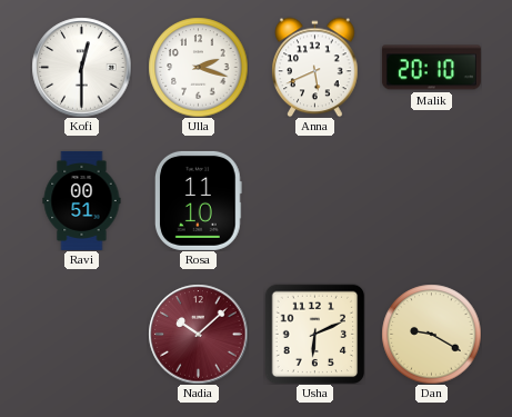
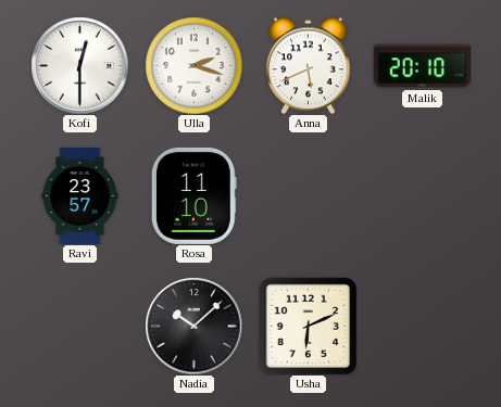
Ravi: 00:51 -> 23:57 (80, 195)
Nadia dial: burgundy -> black (193, 326)
Dan: 9:20 -> none (431, 334)
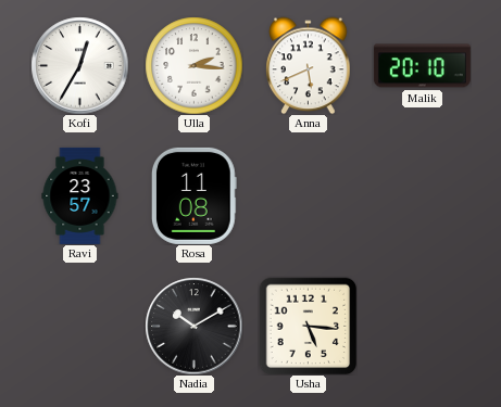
Kofi: 12:30 -> 12:35 (79, 65)
Ulla: 2:18 -> 2:16 (193, 65)
Rosa: 11:10 -> 11:08 (193, 195)
Nadia: 10:08 -> 10:10 (193, 326)
Usha: 6:11 -> 5:16 (308, 326)
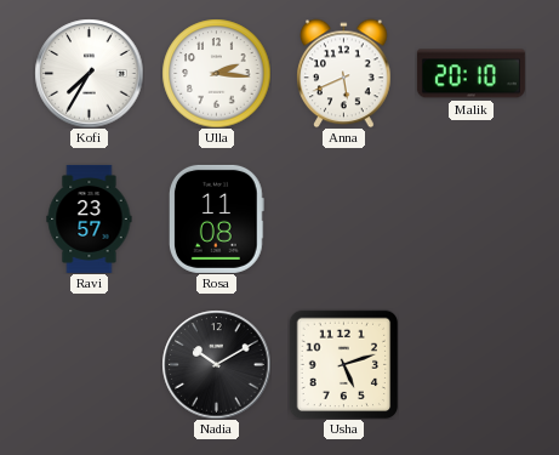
Kofi: 12:35 -> 7:35 (89, 73)
Usha: 5:16 -> 5:12 (343, 364)
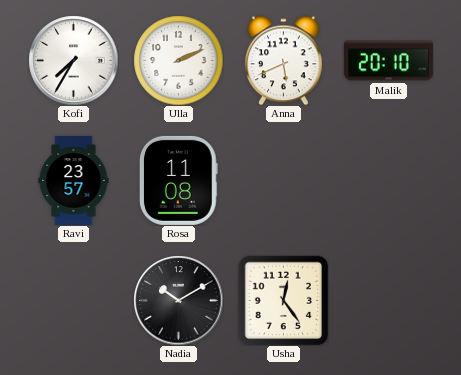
Ulla: 2:16 -> 2:11 (178, 60)
Usha: 5:12 -> 12:24 (283, 300)
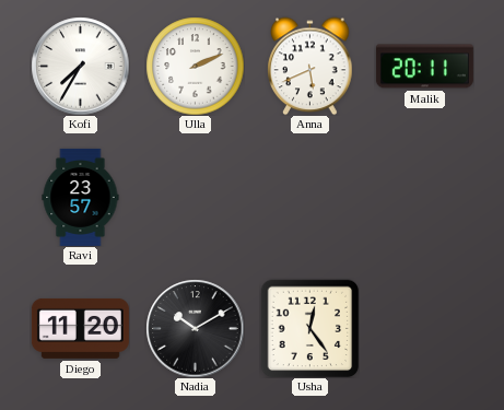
Malik: 20:10 -> 20:11 (424, 67)
Rosa: 11:08 -> none (178, 180)
Diego: none -> 11:20 (80, 328)
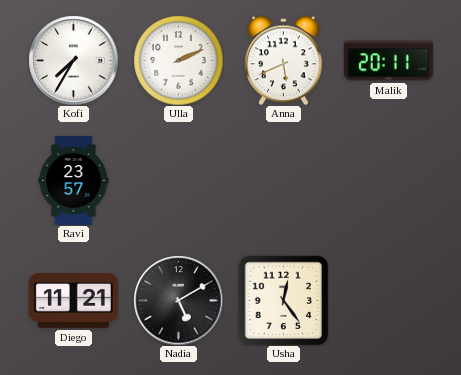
Diego: 11:20 -> 11:21 (73, 300)
Nadia: 10:10 -> 5:10 (178, 300)
